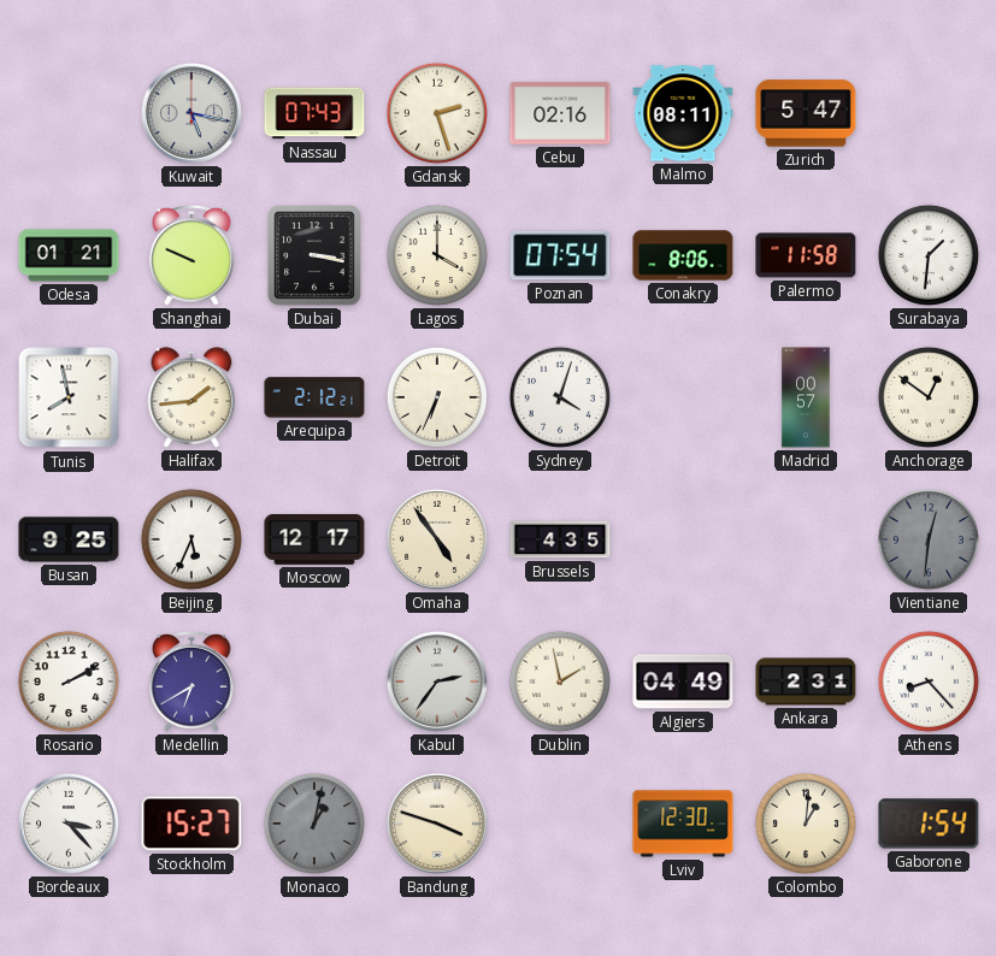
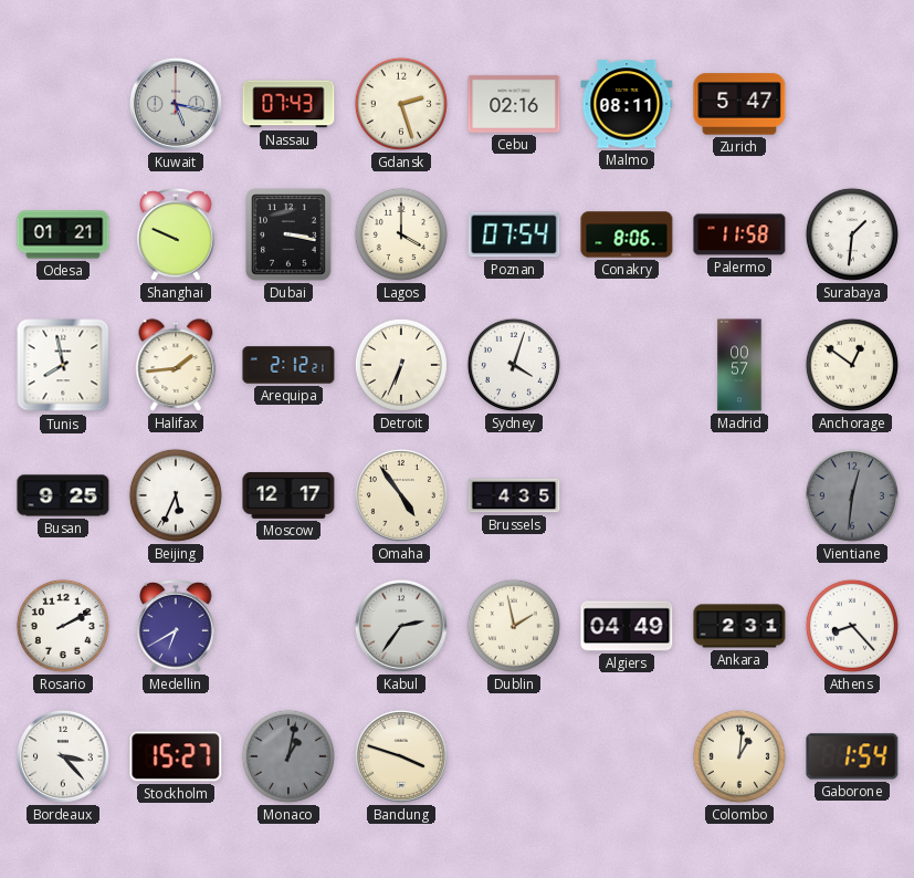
Lviv: 12:30 -> none (683, 824)
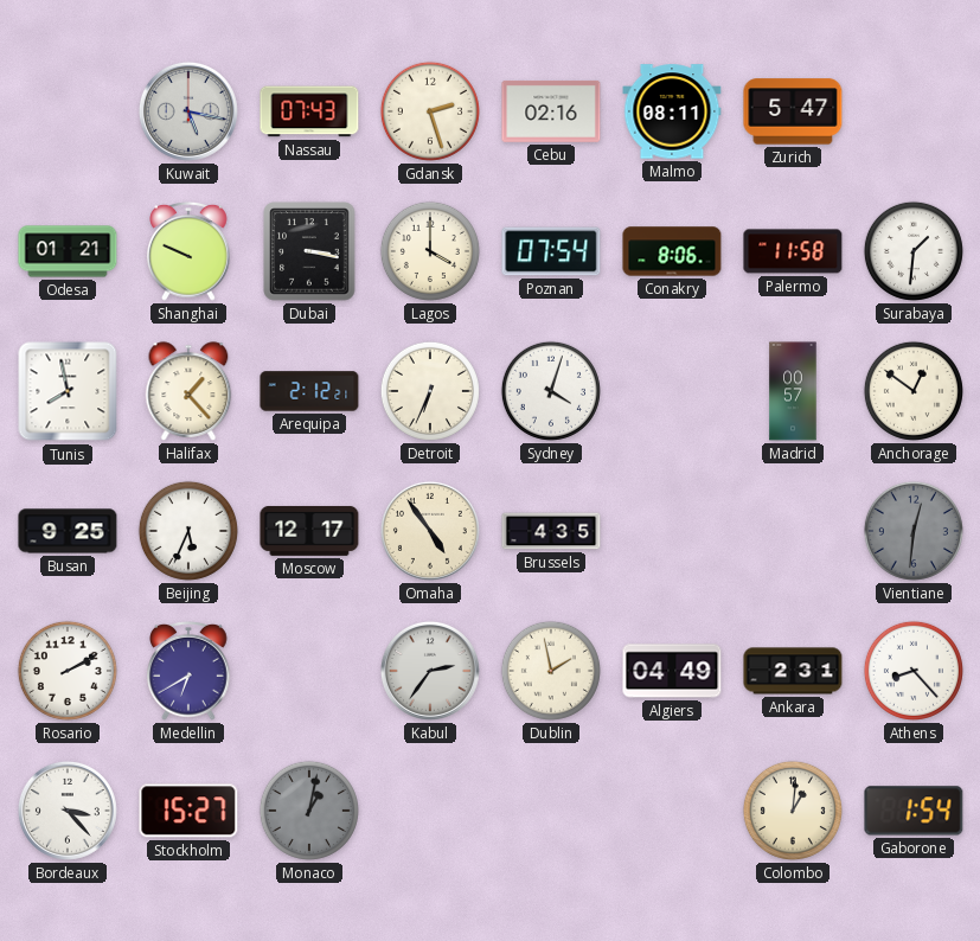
Halifax: 1:44 -> 1:23 (188, 391)
Bandung: 3:48 -> none (401, 756)
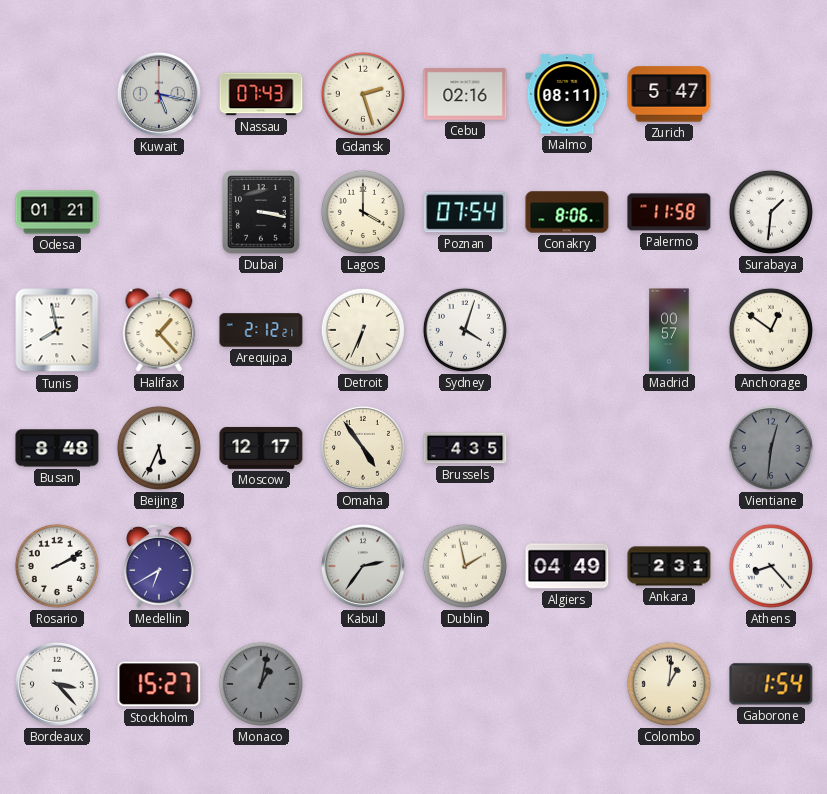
Shanghai: 9:49 -> none (188, 252)
Busan: 9:25 -> 8:48 (57, 448)
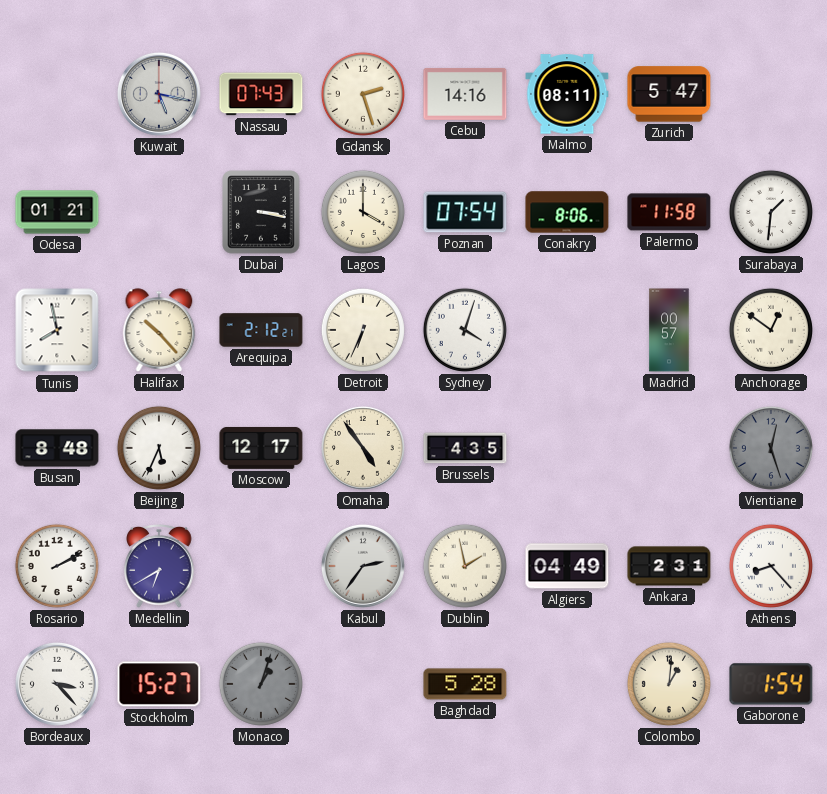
Cebu: 02:16 -> 14:16 (465, 94)
Halifax: 1:23 -> 10:23 (159, 330)
Vientiane: 12:31 -> 12:27 (771, 448)
Monaco: 1:02 -> 1:03 (261, 684)
Baghdad: none -> 5:28 (465, 684)
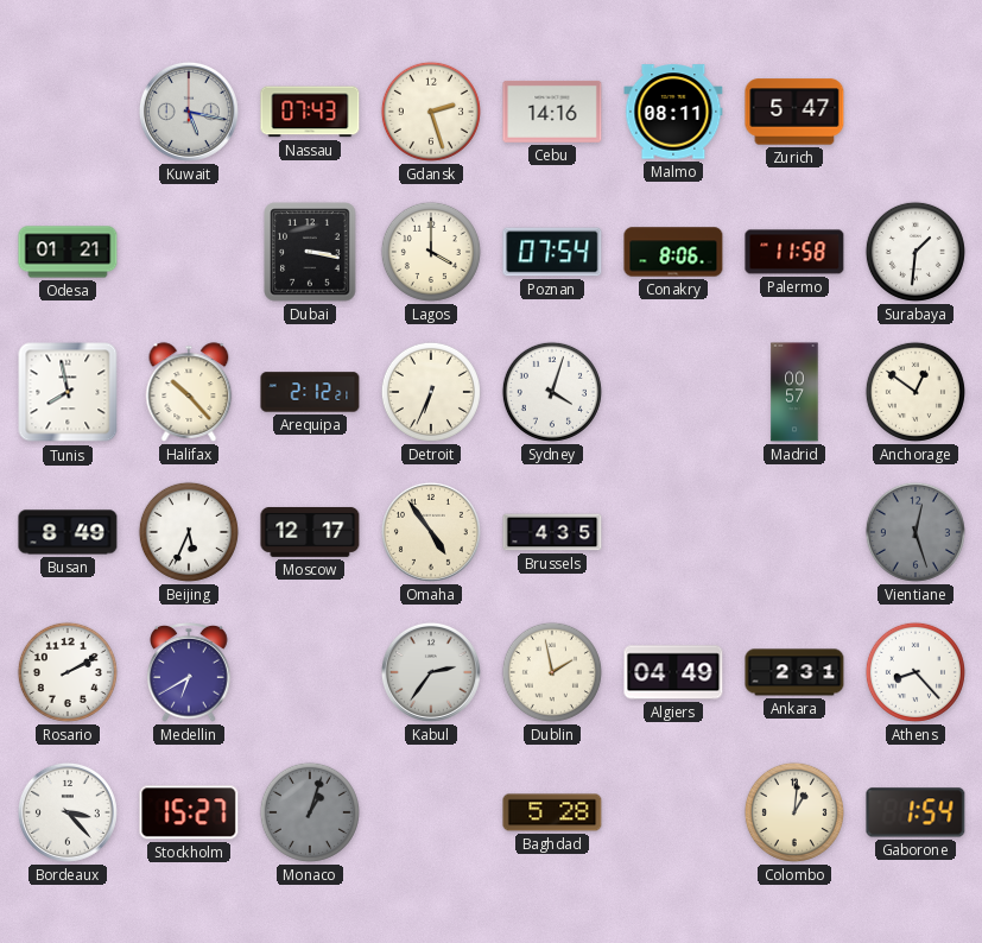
Busan: 8:48 -> 8:49 (68, 532)
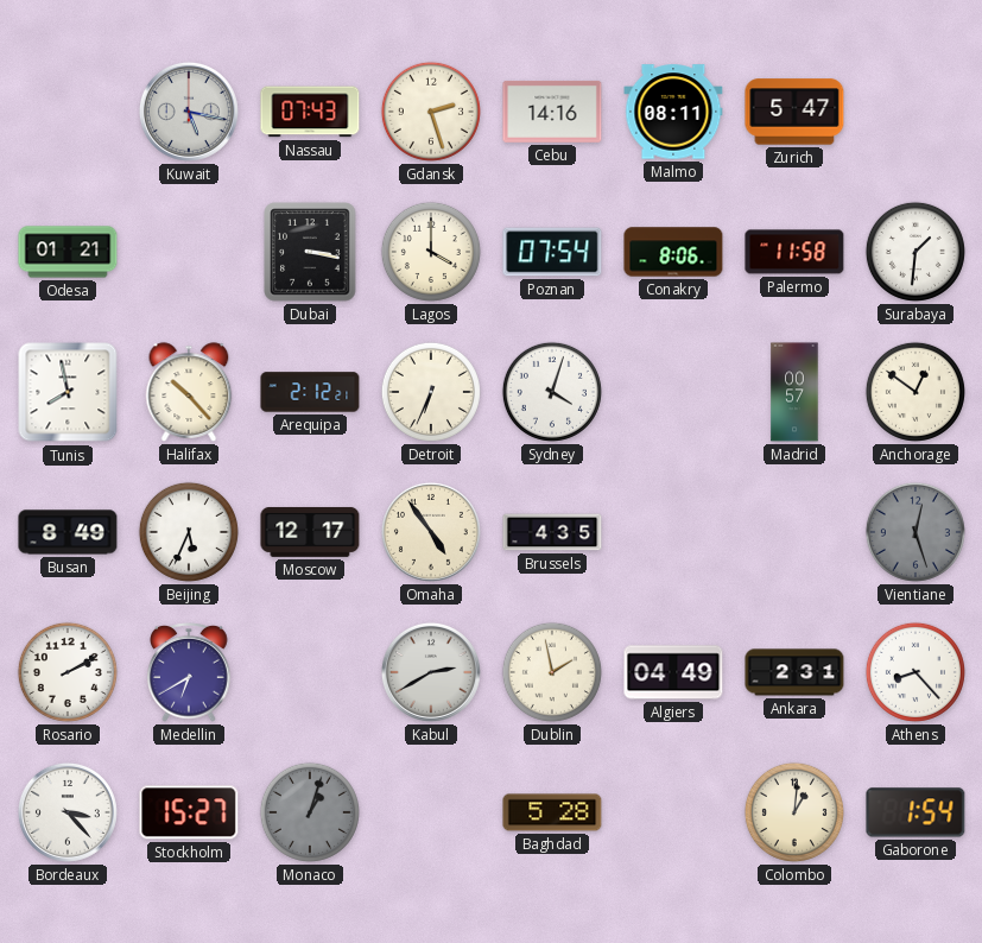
Kabul: 2:36 -> 2:40 (431, 672)
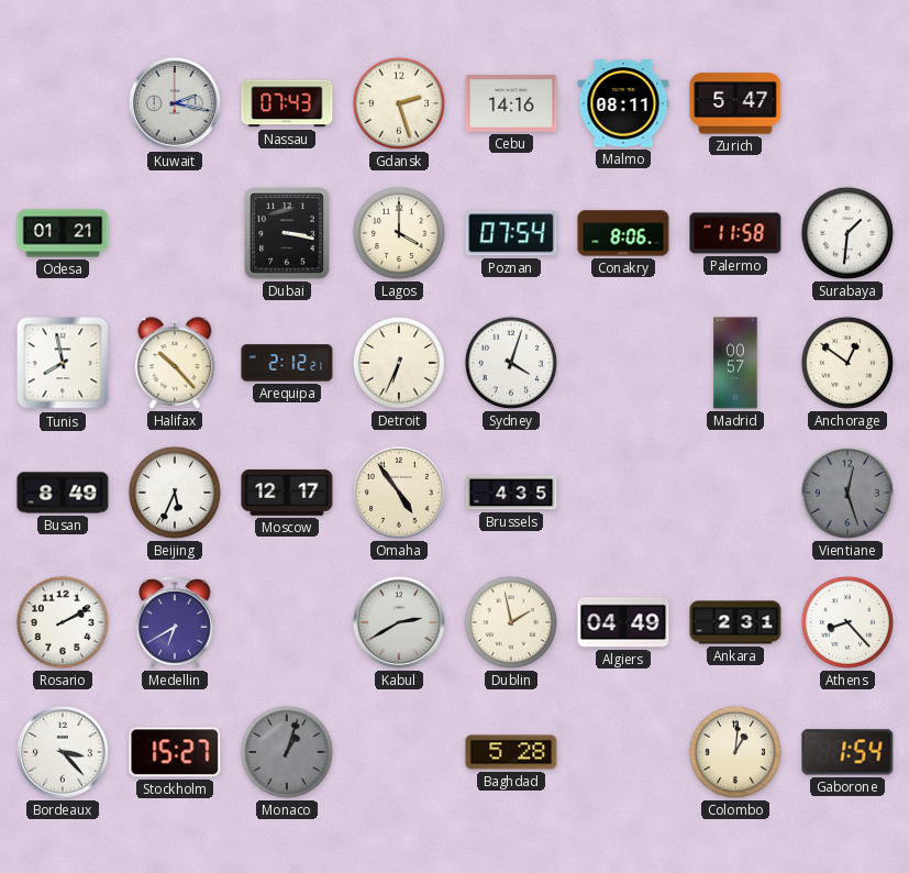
Kuwait: 5:17 -> 2:17 (175, 103)
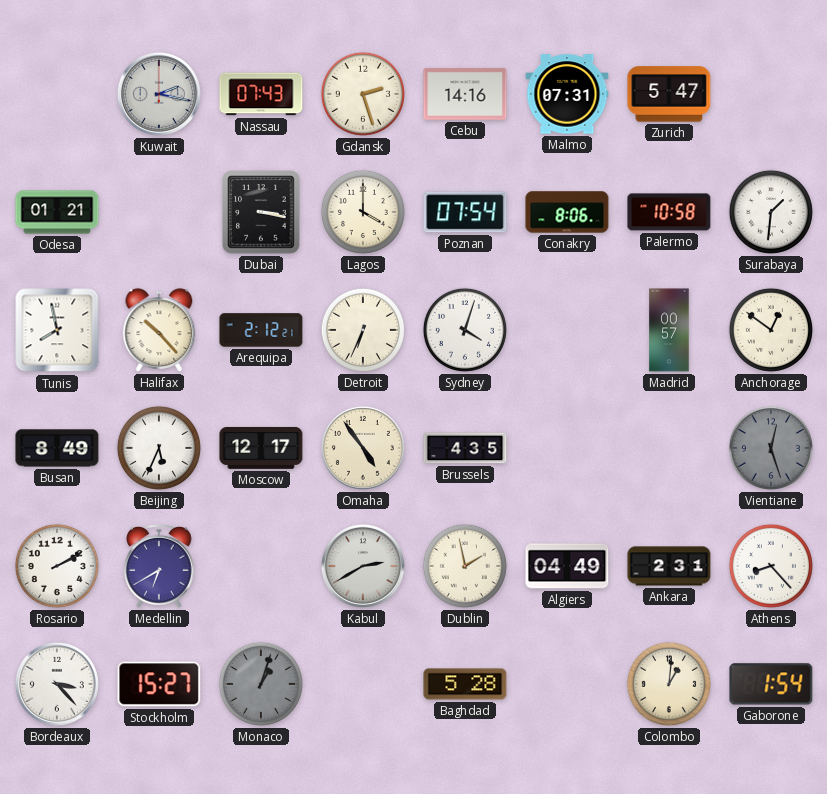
Malmo: 08:11 -> 07:31 (567, 94)
Palermo: 11:58 -> 10:58 (669, 212)
